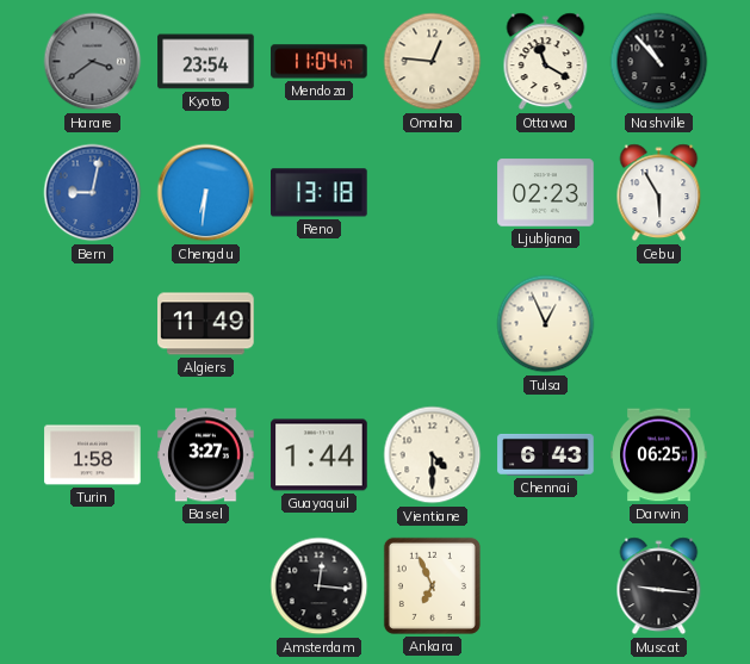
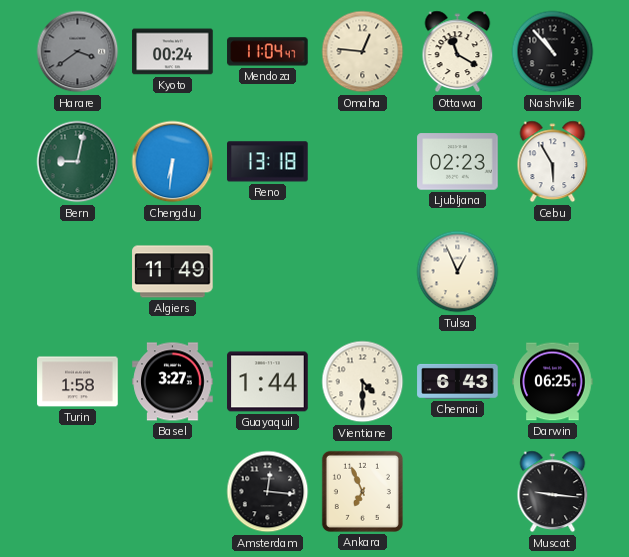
Kyoto: 23:54 -> 00:24 (173, 52)
Bern dial: blue -> green (78, 162)
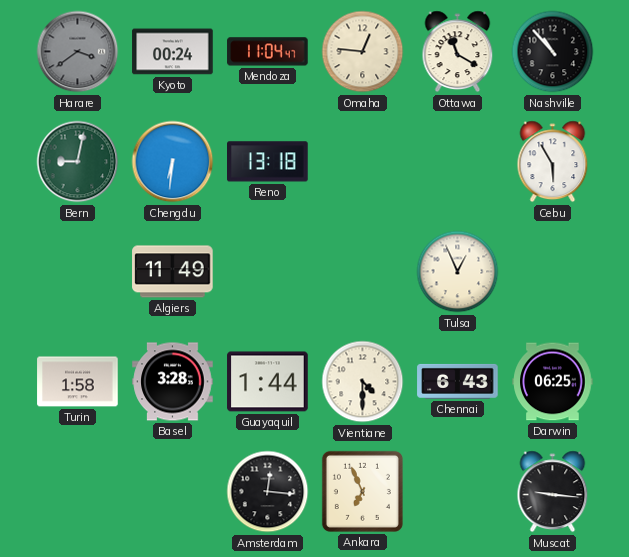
Ljubljana: 02:23 -> none (458, 162)
Basel: 3:27 -> 3:28 (173, 382)
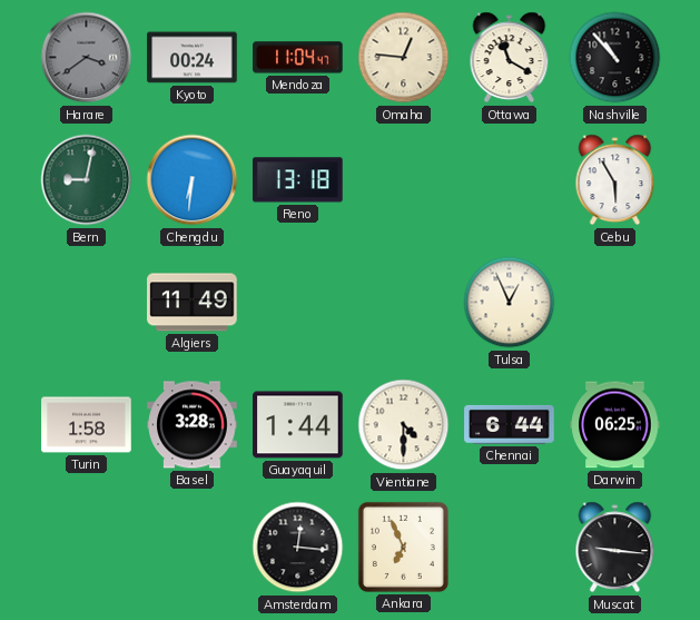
Chennai: 6:43 -> 6:44 (510, 424)
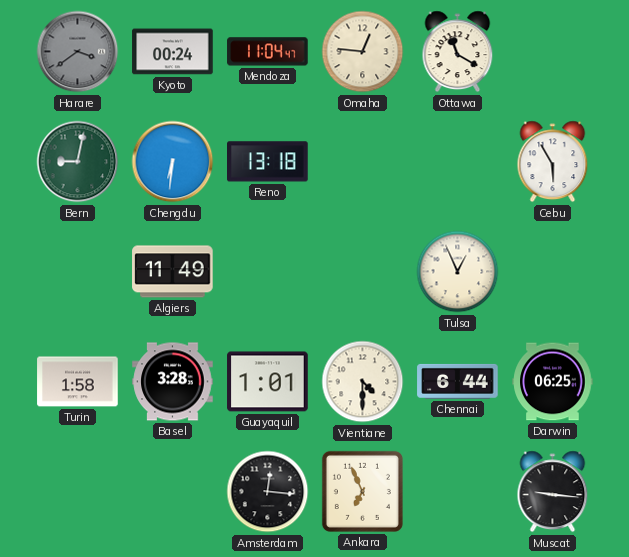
Nashville: 10:53 -> none (615, 58)
Guayaquil: 1:44 -> 1:01 (268, 382)
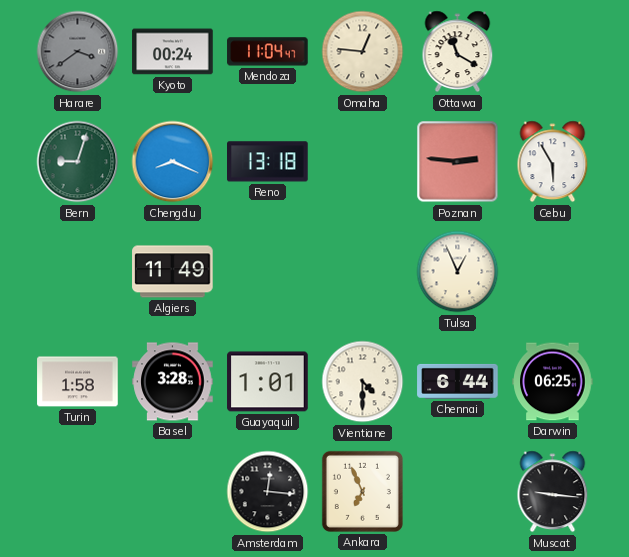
Bern: 9:02 -> 9:03 (78, 162)
Chengdu: 6:31 -> 8:19 (173, 162)
Poznan: none -> 2:46 (458, 162)
